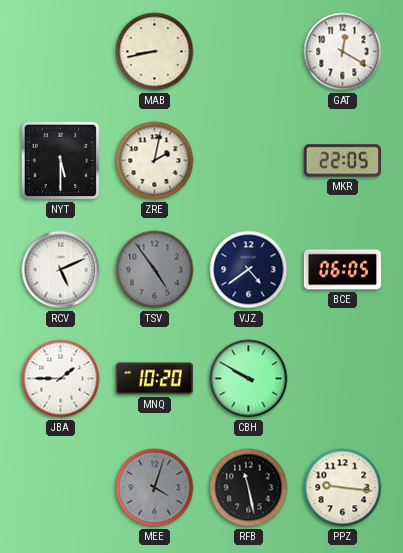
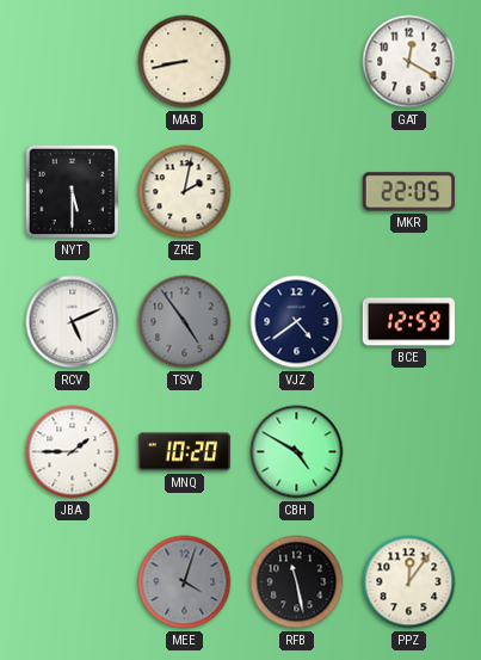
BCE: 06:05 -> 12:59 (409, 322)
CBH: 9:50 -> 4:50 (297, 452)
PPZ: 9:16 -> 12:06 (409, 582)
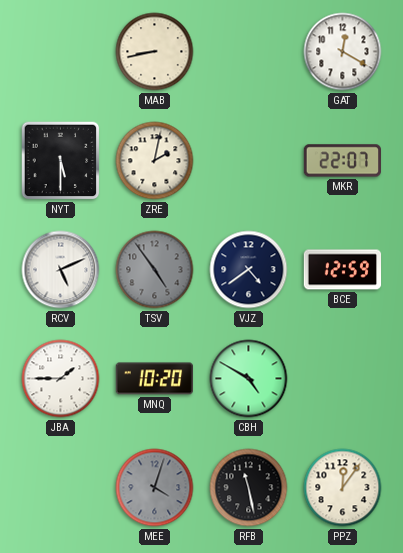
MKR: 22:05 -> 22:07 (342, 161)
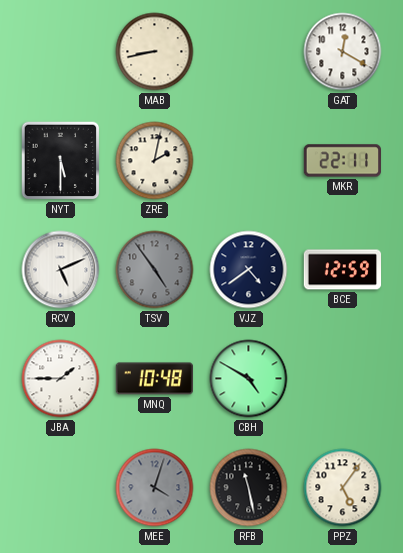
MKR: 22:07 -> 22:11 (342, 161)
MNQ: 10:20 -> 10:48 (154, 379)
PPZ: 12:06 -> 5:06 (343, 488)
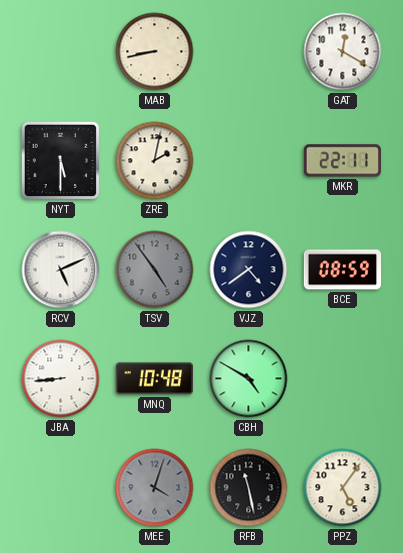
BCE: 12:59 -> 08:59 (343, 270)
JBA: 1:45 -> 8:44 (61, 379)
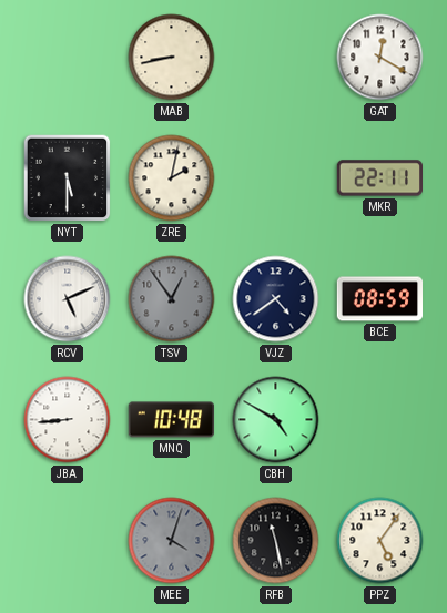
TSV: 4:54 -> 12:54 (172, 299)
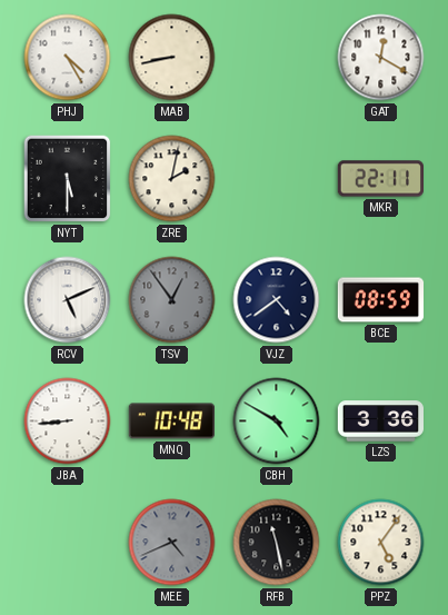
PHJ: none -> 4:25 (68, 58)
LZS: none -> 3:36 (380, 421)
MEE: 4:03 -> 4:41 (172, 543)
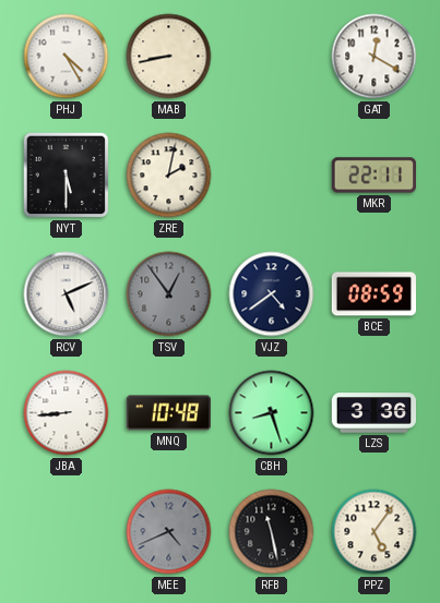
CBH: 4:50 -> 8:27 (272, 413)
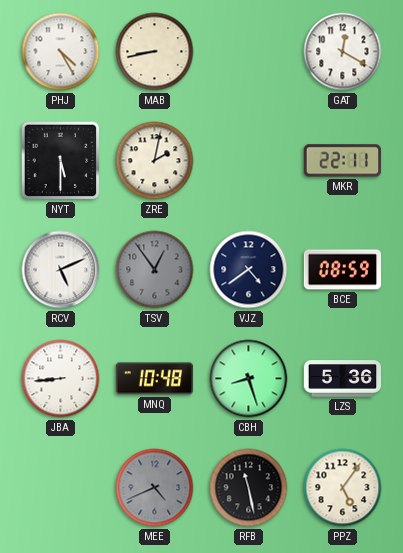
LZS: 3:36 -> 5:36 (342, 379)
